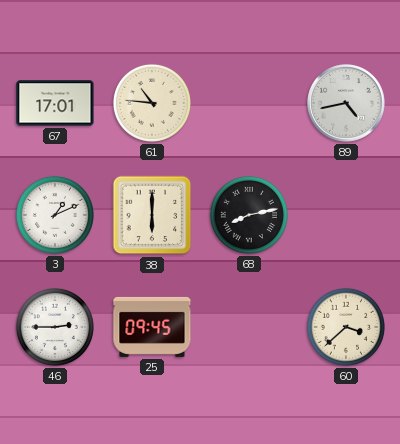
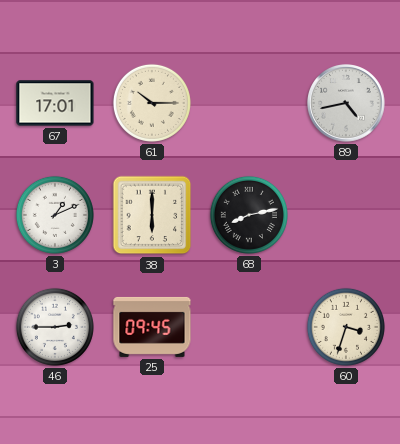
61: 10:46 -> 10:15 (152, 103)
60: 3:38 -> 3:33 (346, 327)
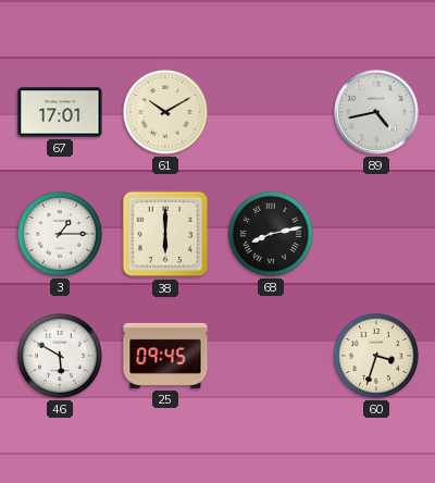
61: 10:15 -> 10:10 (165, 112)
3: 1:11 -> 1:15 (60, 234)
46: 2:45 -> 5:50 (60, 356)
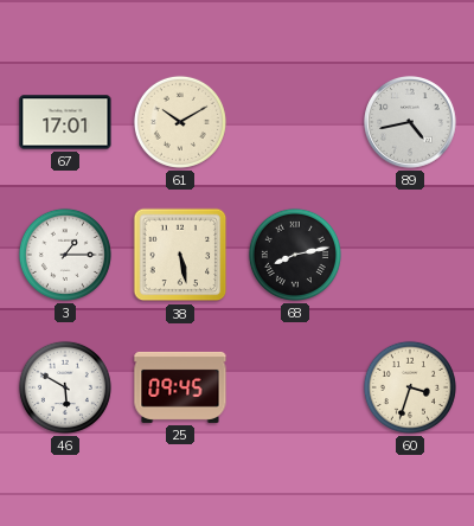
38: 6:00 -> 5:28 (180, 255)
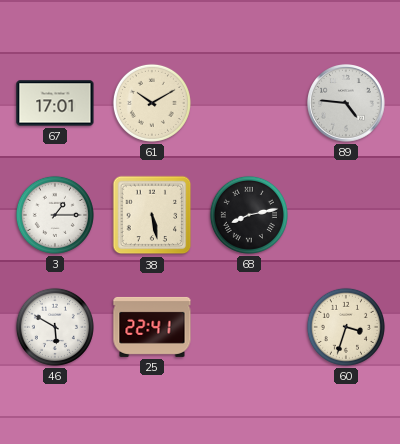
89: 4:43 -> 4:46 (346, 103)
25: 09:45 -> 22:41 (152, 327)
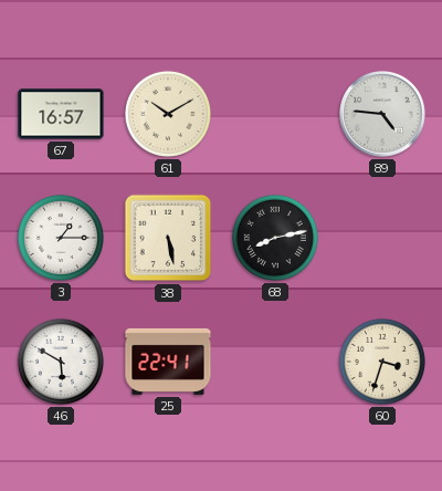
67: 17:01 -> 16:57 (61, 114)
